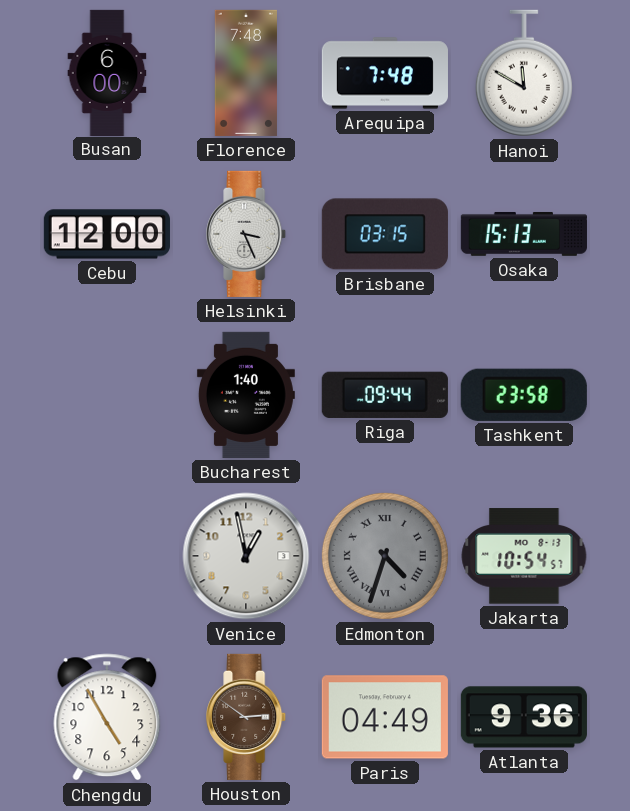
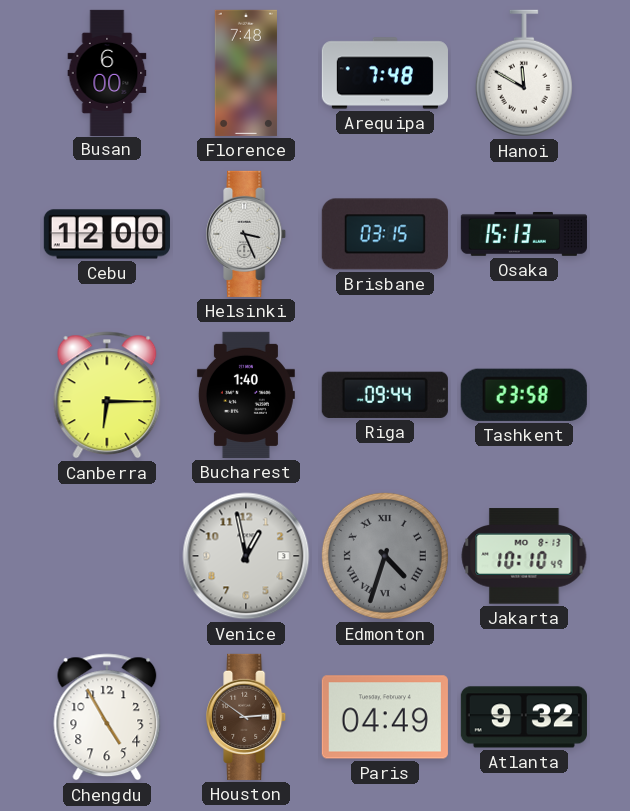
Canberra: none -> 6:15 (107, 395)
Jakarta: 10:54 -> 10:10 (524, 556)
Atlanta: 9:36 -> 9:32 (524, 717)
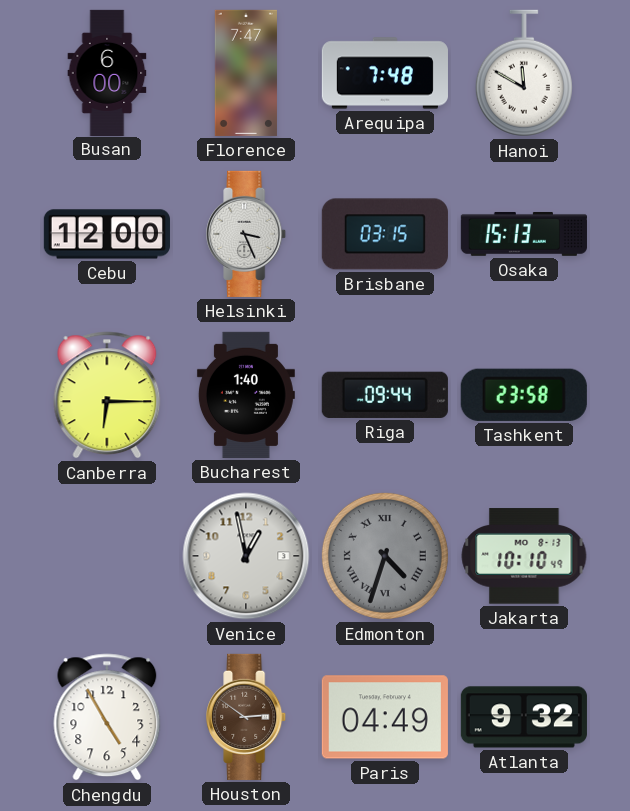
Florence: 7:48 -> 7:47 (246, 73)
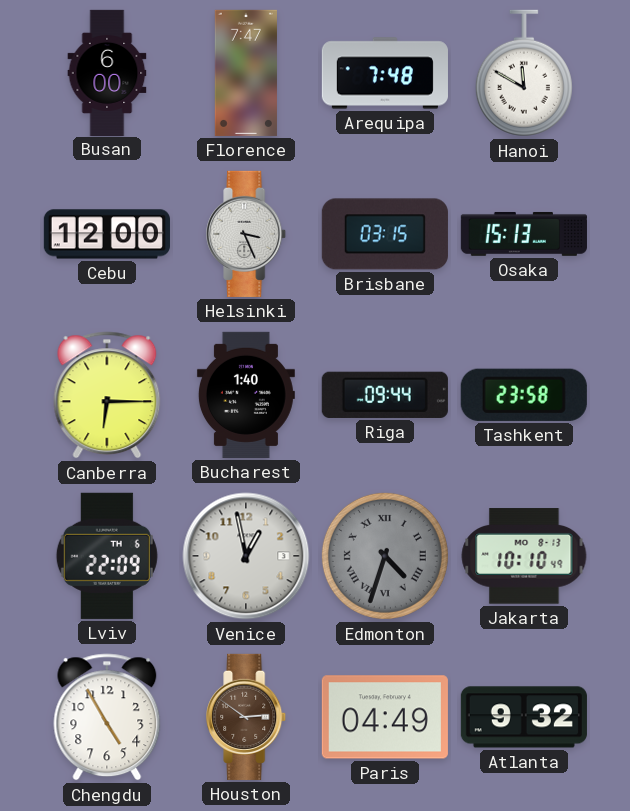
Lviv: none -> 22:09 (107, 556)
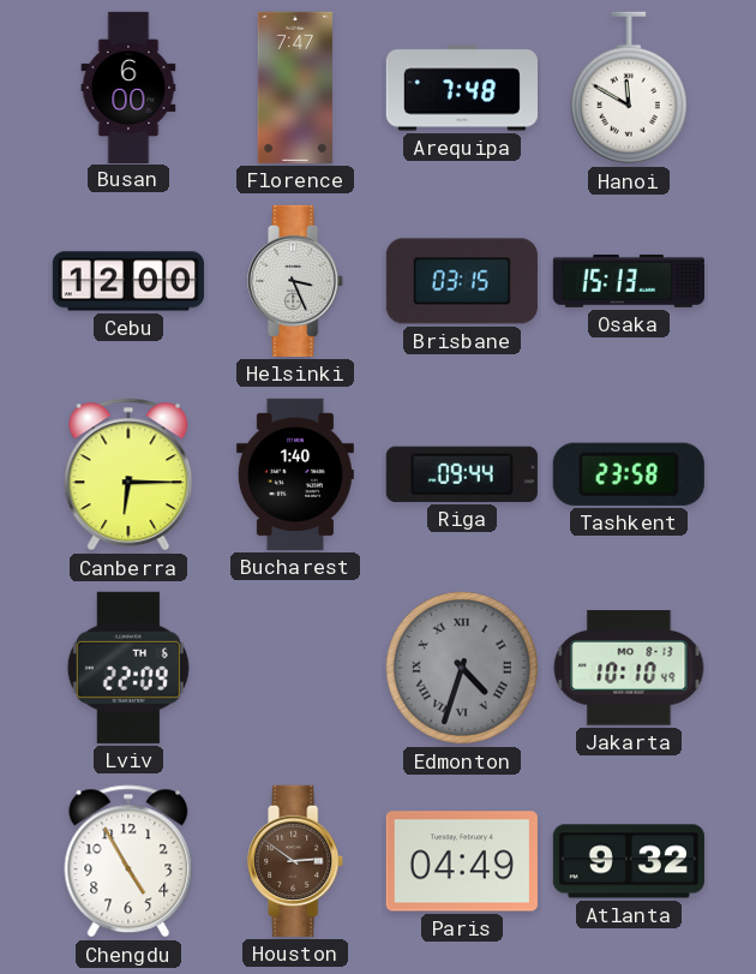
Venice: 12:58 -> none (246, 556)
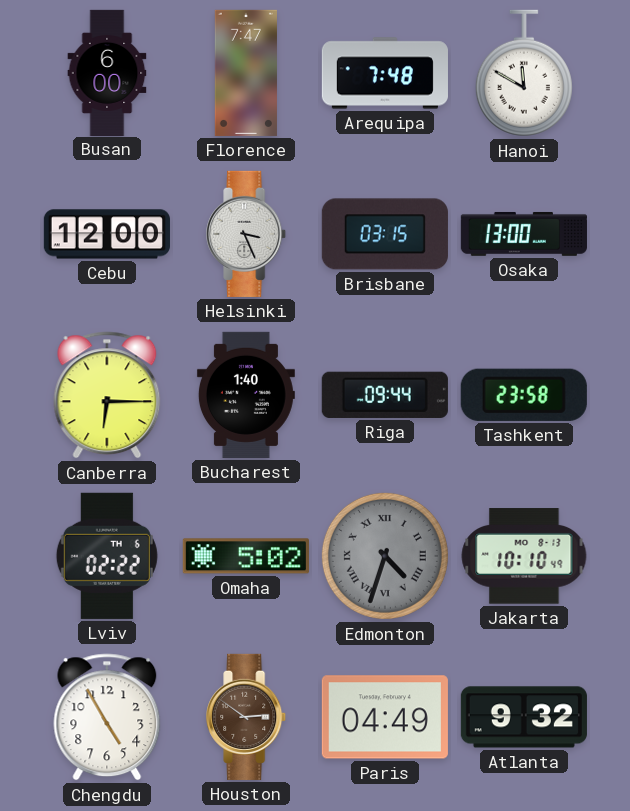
Osaka: 15:13 -> 13:00 (524, 234)
Lviv: 22:09 -> 02:22 (107, 556)
Omaha: none -> 5:02 (246, 556)
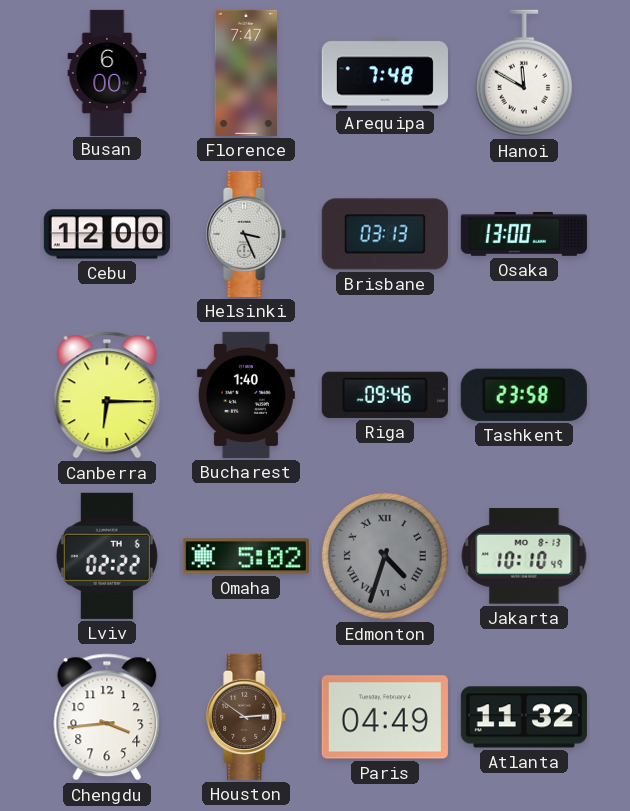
Brisbane: 03:15 -> 03:13 (385, 234)
Riga: 09:44 -> 09:46 (385, 395)
Chengdu: 4:55 -> 3:44 (107, 717)
Atlanta: 9:32 -> 11:32 (524, 717)
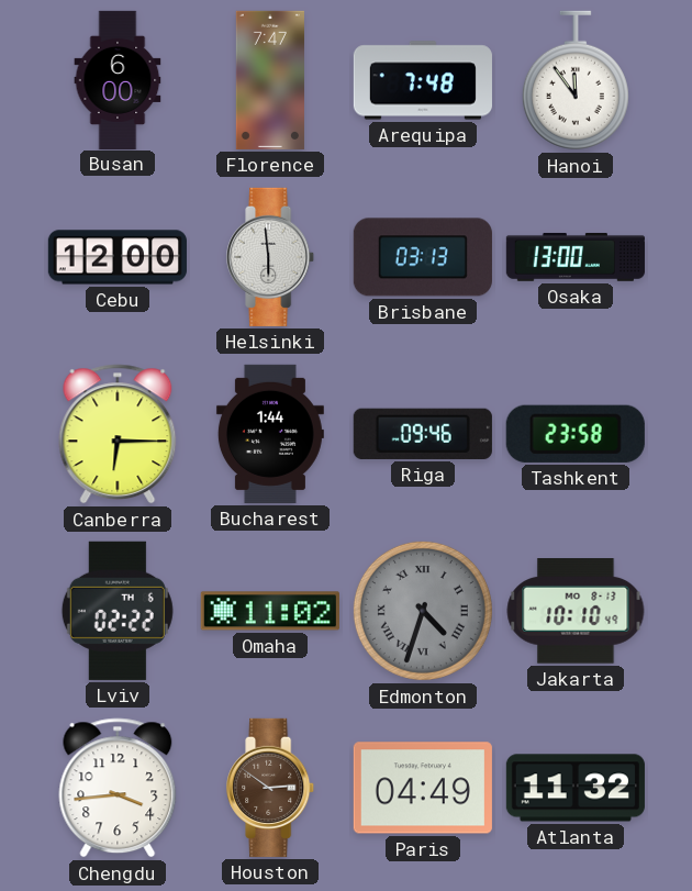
Hanoi: 11:50 -> 11:54 (576, 80)
Helsinki: 3:26 -> 5:59 (271, 257)
Bucharest: 1:40 -> 1:44 (270, 434)
Omaha: 5:02 -> 11:02 (270, 611)
